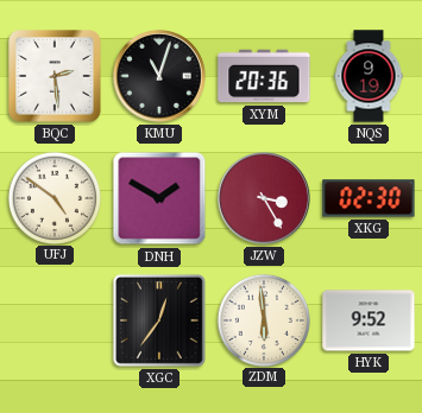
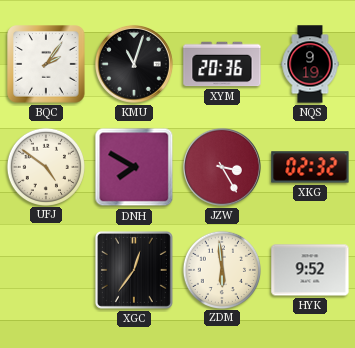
BQC: 2:29 -> 2:06 (46, 64)
DNH: 1:50 -> 7:50 (134, 167)
XKG: 02:30 -> 02:32 (310, 167)
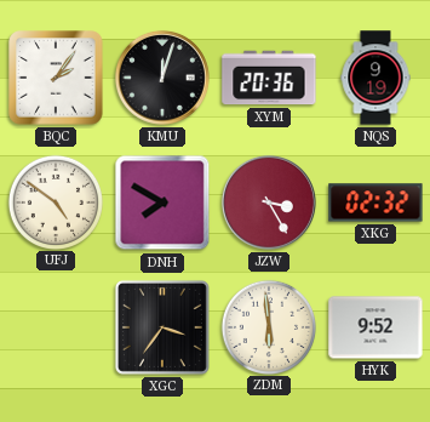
KMU: 11:03 -> 12:03 (162, 78)
XGC: 12:36 -> 3:36 (162, 327)
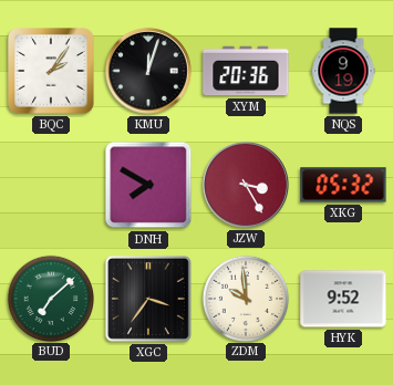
UFJ: 4:51 -> none (55, 201)
XKG: 02:32 -> 05:32 (343, 185)
BUD: none -> 7:08 (50, 298)
ZDM: 5:59 -> 9:59 (245, 298)
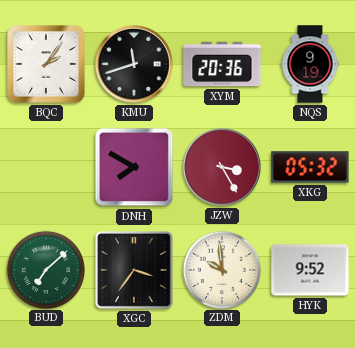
KMU: 12:03 -> 11:42 (134, 64)
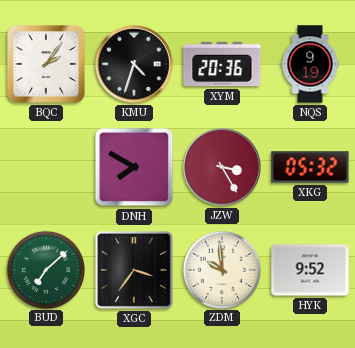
KMU: 11:42 -> 4:33 (134, 64)
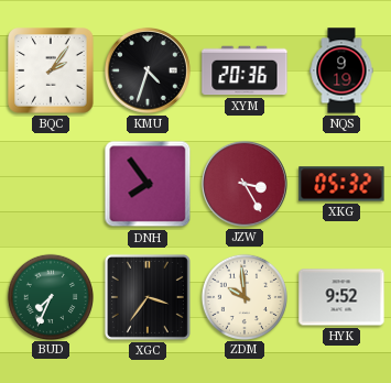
DNH: 7:50 -> 7:54 (148, 184)
BUD: 7:08 -> 7:34 (50, 296)
